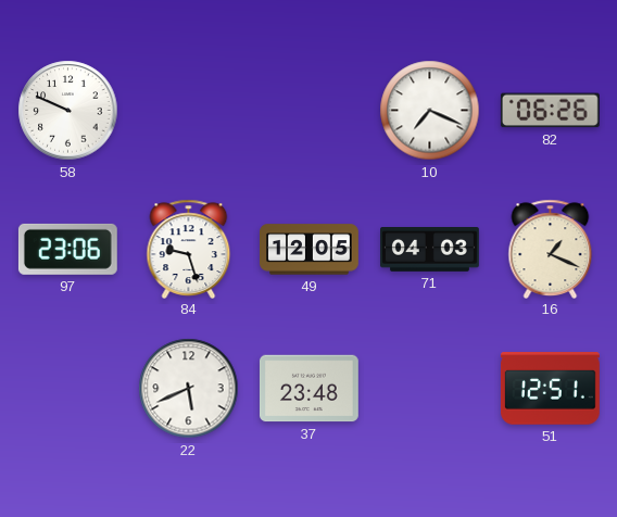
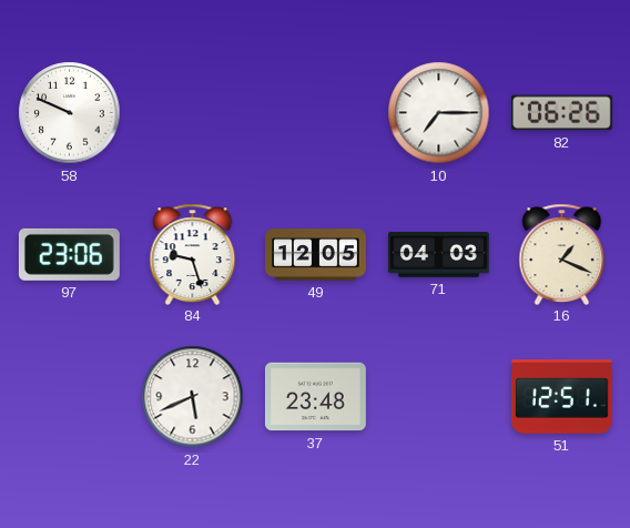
10: 7:19 -> 7:15 (439, 113)
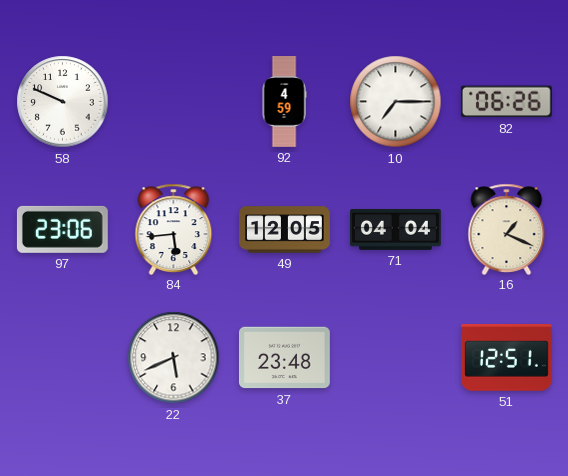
92: none -> 4:59 (284, 102)
84: 9:27 -> 5:44 (174, 229)
71: 04:03 -> 04:04 (396, 230)
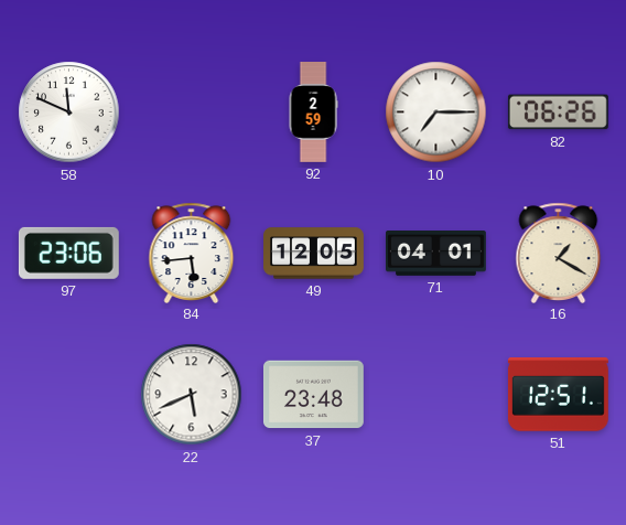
58: 9:49 -> 11:49 (69, 113)
92: 4:59 -> 2:59 (313, 113)
71: 04:04 -> 04:01 (436, 254)
16: 1:19 -> 1:20 (559, 253)
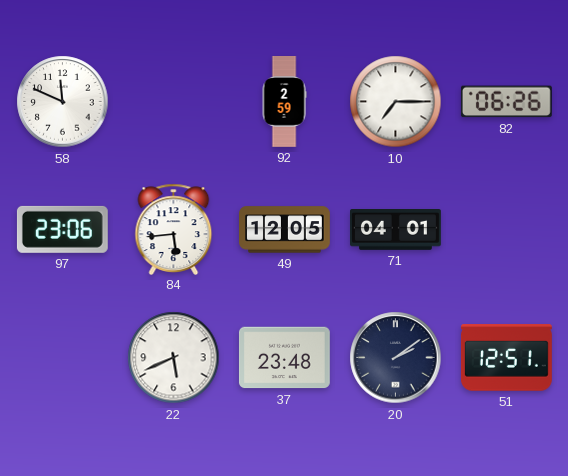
16: 1:20 -> none (559, 253)
20: none -> 2:09 (396, 358)
